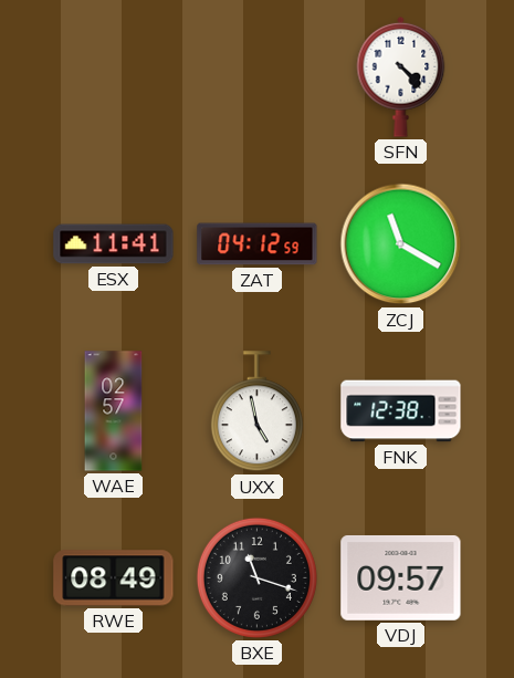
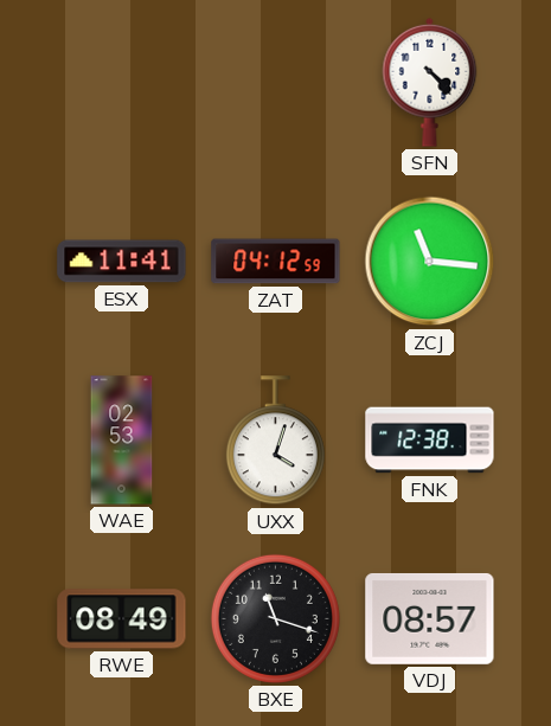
ZCJ: 11:20 -> 11:16 (430, 262)
WAE: 02:57 -> 02:53 (122, 441)
UXX: 4:58 -> 4:03 (275, 441)
VDJ: 09:57 -> 08:57 (430, 618)
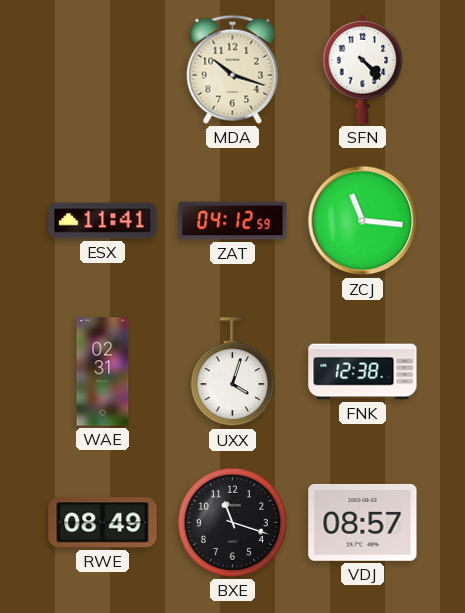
MDA: none -> 10:18 (233, 69)
WAE: 02:53 -> 02:31 (103, 372)
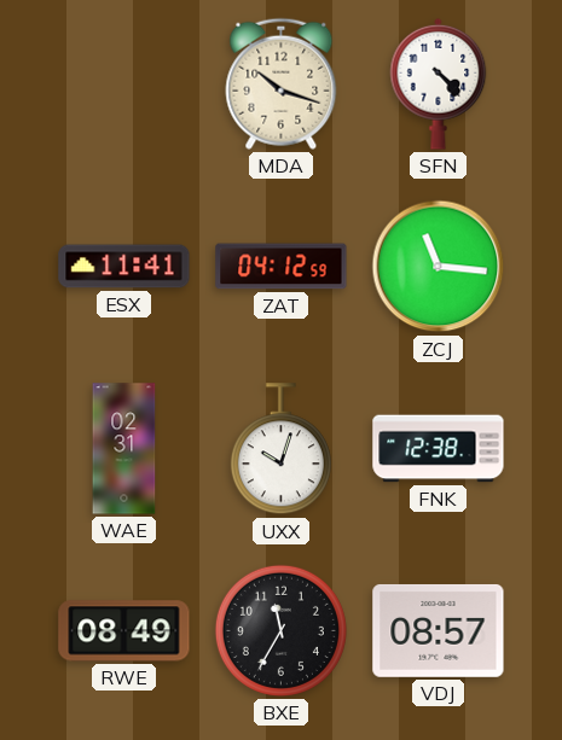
UXX: 4:03 -> 10:03 (280, 449)
BXE: 11:18 -> 11:35 (280, 630)
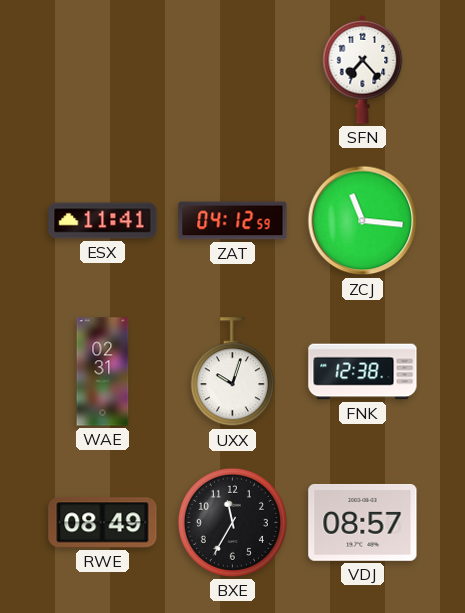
MDA: 10:18 -> none (282, 83)
SFN: 4:23 -> 7:23 (363, 69)
